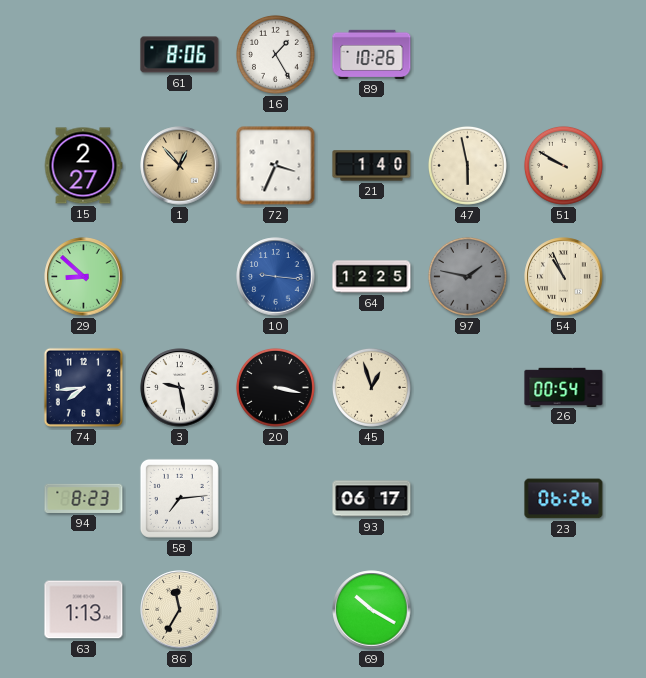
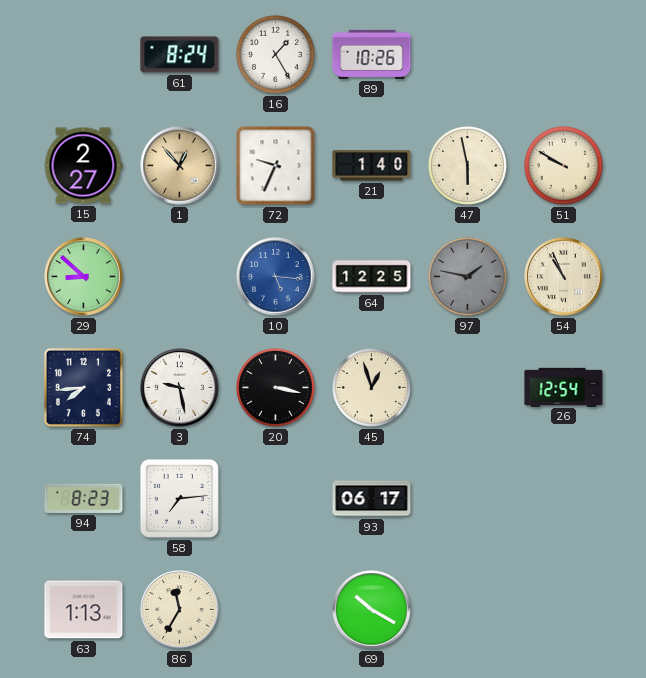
61: 8:06 -> 8:24 (180, 55)
72: 3:34 -> 9:34 (276, 166)
10: 9:16 -> 5:16 (276, 277)
26: 00:54 -> 12:54 (564, 387)
23: 06:26 -> none (564, 499)
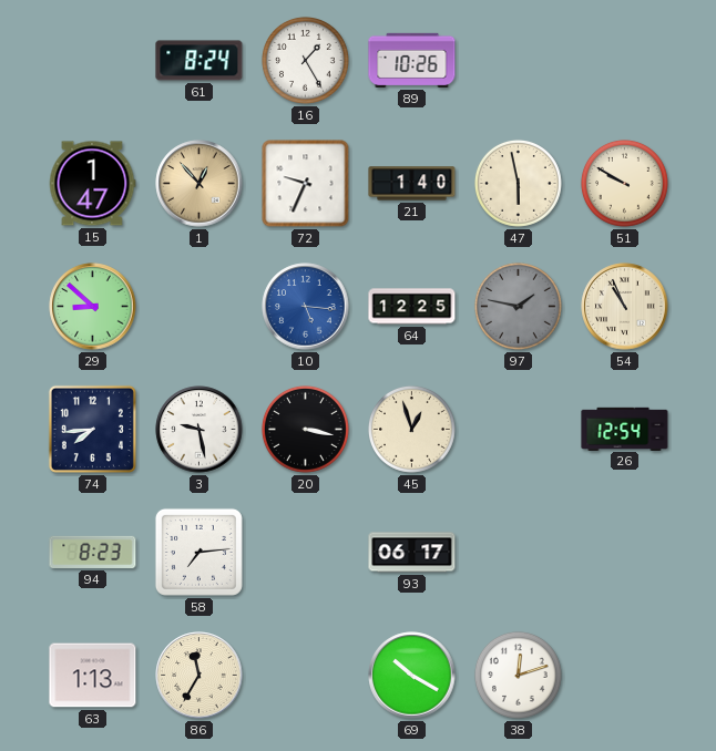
15: 2:27 -> 1:47 (92, 184)
38: none -> 12:12 (518, 675)
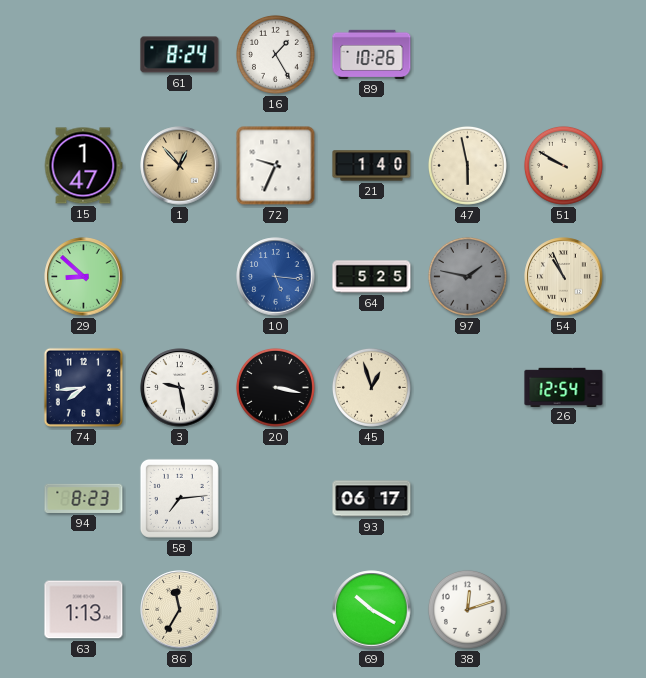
64: 12:25 -> 5:25 (372, 277)
